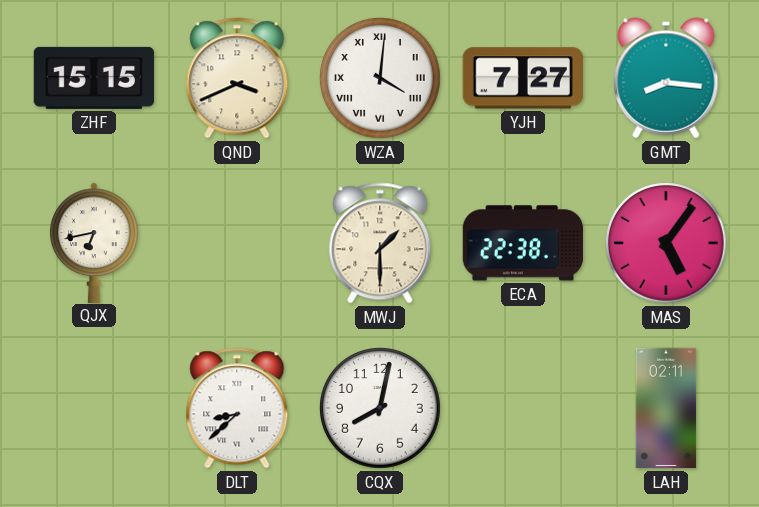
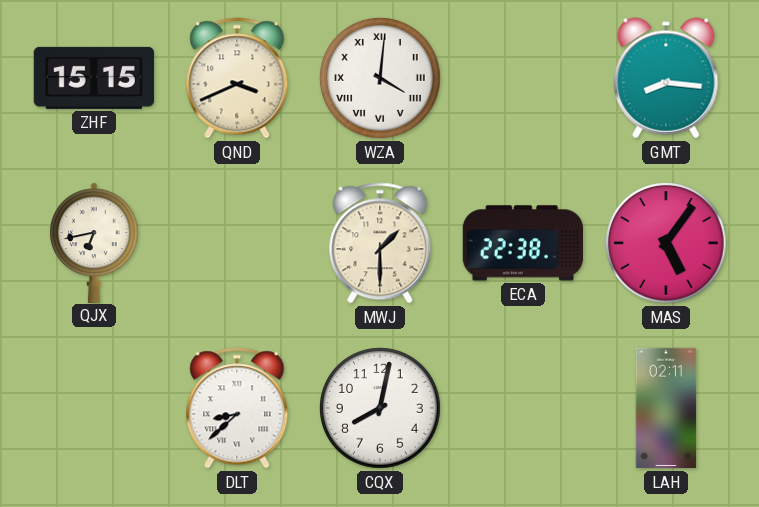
YJH: 7:27 -> none (523, 78)
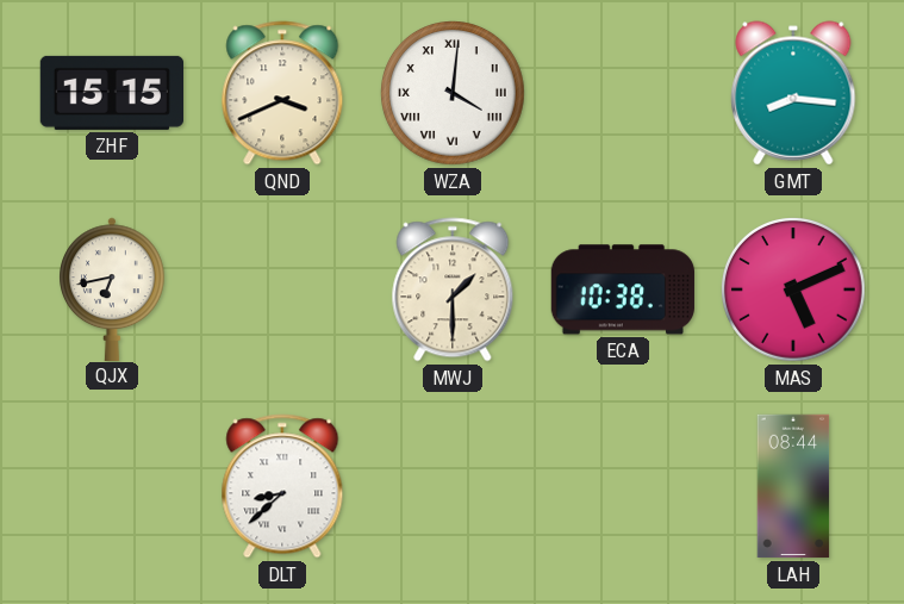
ECA: 22:38 -> 10:38 (623, 289)
MAS: 5:06 -> 5:11 (794, 291)
CQX: 8:02 -> none (381, 409)
LAH: 02:11 -> 08:44 (793, 486)
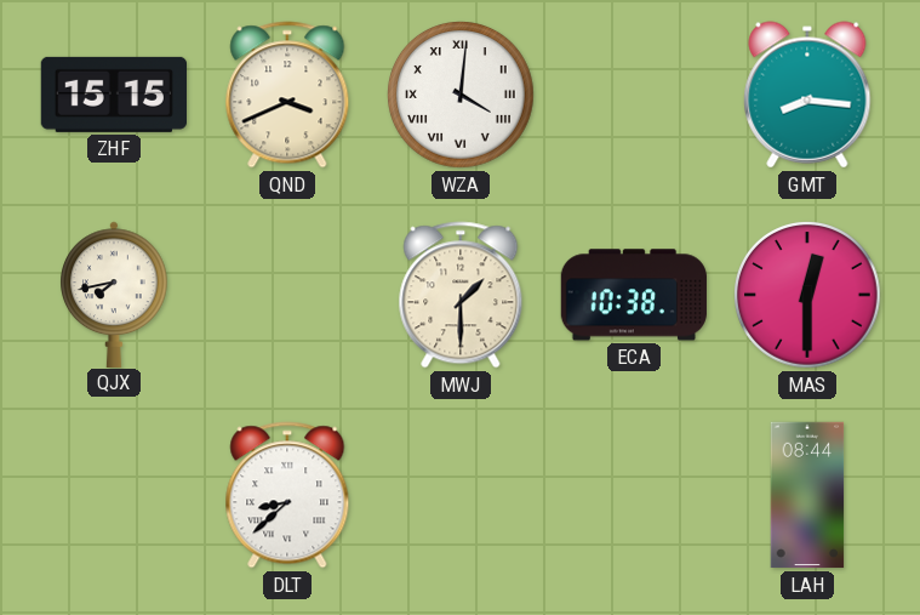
QJX: 6:43 -> 7:43 (115, 294)
MAS: 5:11 -> 12:30 (808, 296)
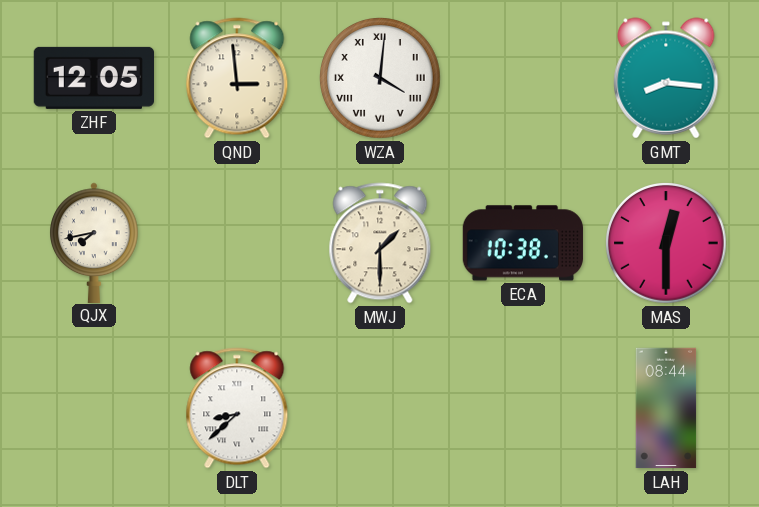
ZHF: 15:15 -> 12:05 (93, 78)
QND: 3:41 -> 2:59 (237, 78)
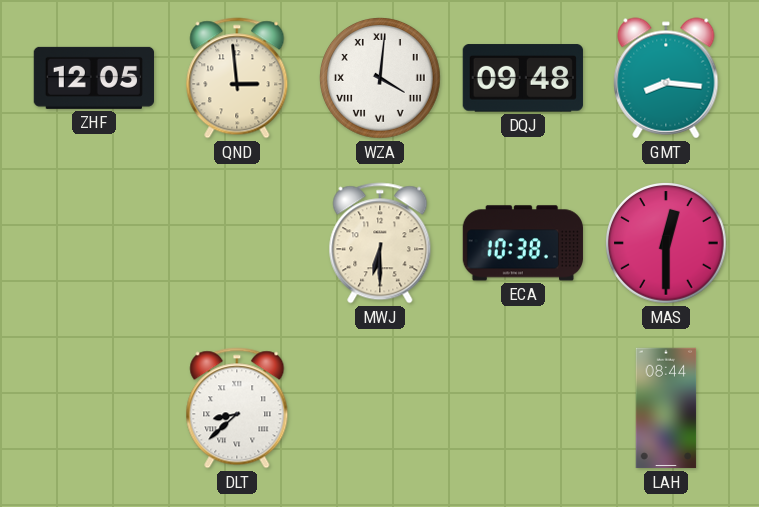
DQJ: none -> 09:48 (523, 78)
QJX: 7:43 -> none (95, 242)
MWJ: 1:30 -> 6:30 (380, 243)
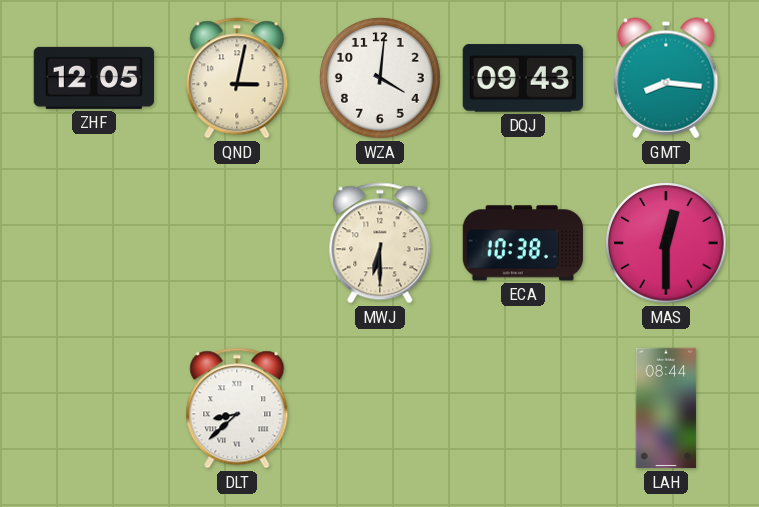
QND: 2:59 -> 3:02 (237, 78)
WZA numerals: Roman -> Arabic (381, 79)
DQJ: 09:48 -> 09:43 (523, 78)
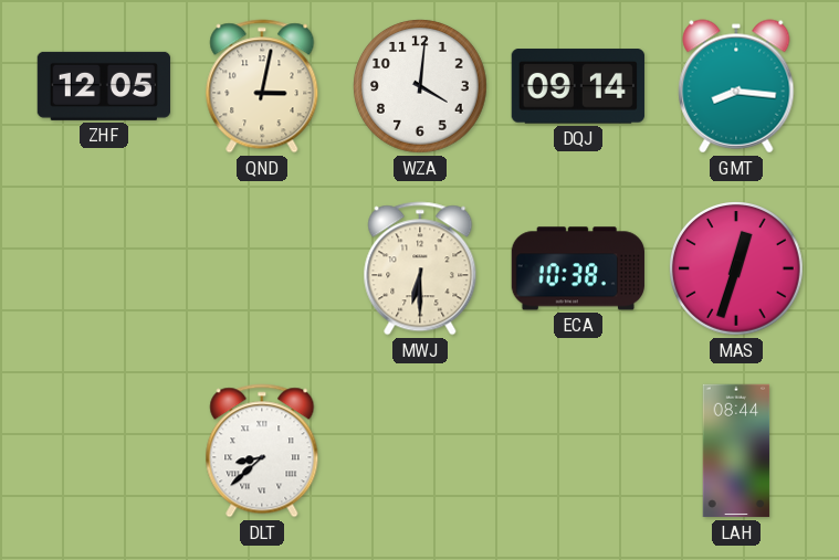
DQJ: 09:43 -> 09:14 (578, 86)
MAS: 12:30 -> 12:33 (737, 270)
